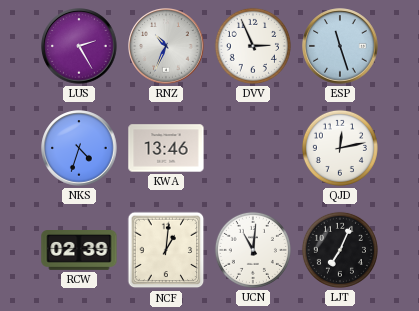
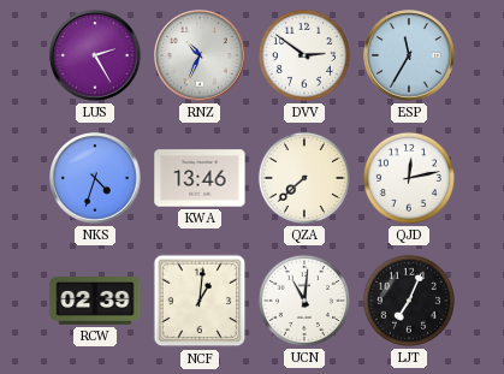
DVV: 2:56 -> 2:51 (304, 55)
ESP: 11:27 -> 11:35 (409, 55)
QZA: none -> 7:38 (304, 178)
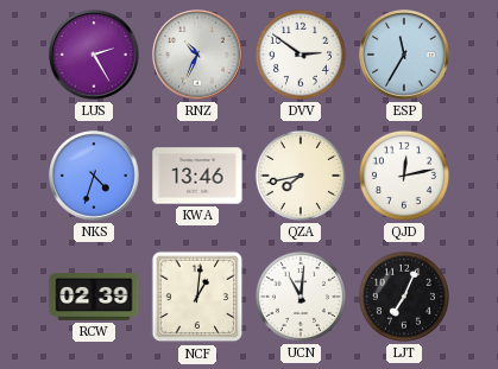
QZA: 7:38 -> 7:43 (301, 176)
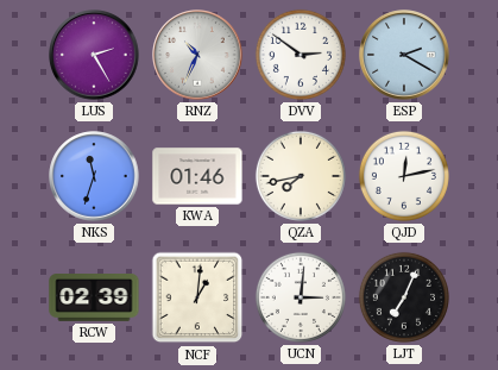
ESP: 11:35 -> 2:20 (404, 55)
NKS: 4:33 -> 11:33 (94, 176)
KWA: 13:46 -> 01:46 (197, 176)
UCN: 11:01 -> 3:01 (301, 297)
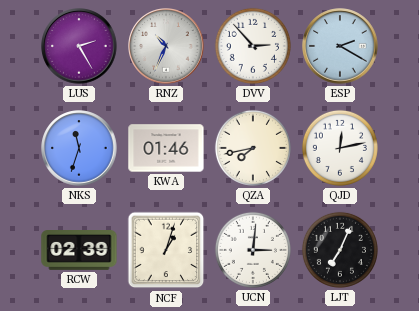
DVV: 2:51 -> 2:53 (253, 46)
NCF: 1:01 -> 1:03 (166, 250)
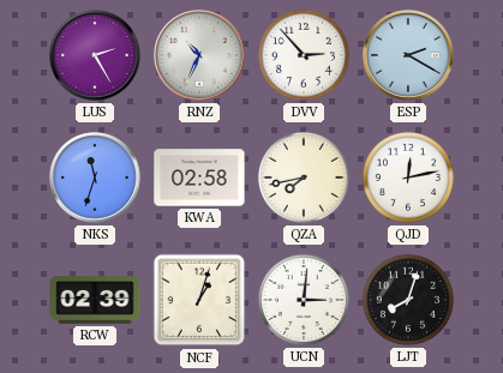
KWA: 01:46 -> 02:58 (199, 178)
LJT: 7:04 -> 8:03 (408, 300)
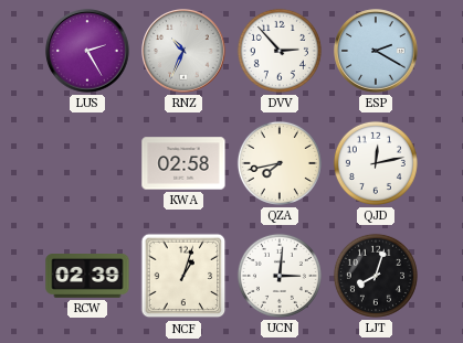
NKS: 11:33 -> none (95, 178)
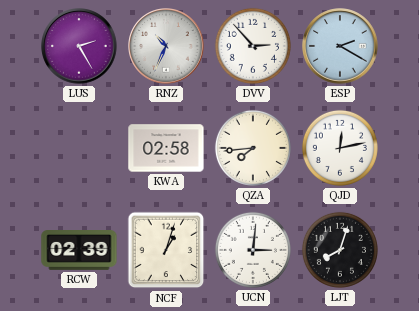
QZA: 7:43 -> 7:44 (253, 148)
